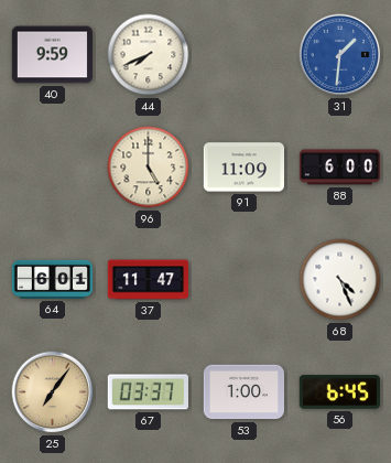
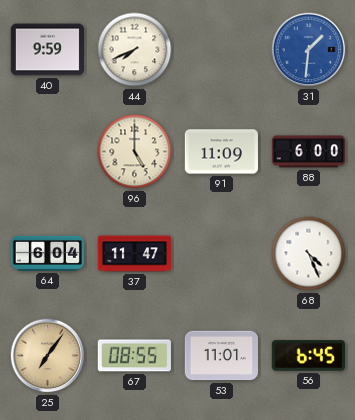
64: 6:01 -> 6:04 (47, 253)
67: 03:37 -> 08:55 (134, 356)
53: 1:00 -> 11:01 (221, 356)
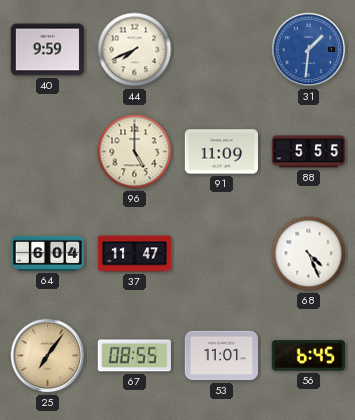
88: 6:00 -> 5:55 (309, 152)
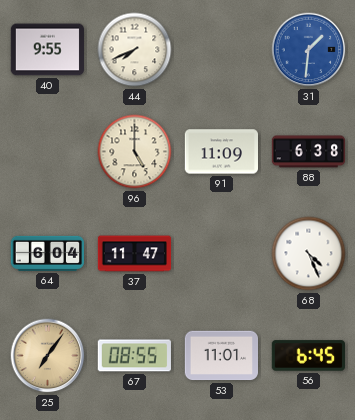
40: 9:59 -> 9:55 (47, 50)
88: 5:55 -> 6:38 (309, 152)
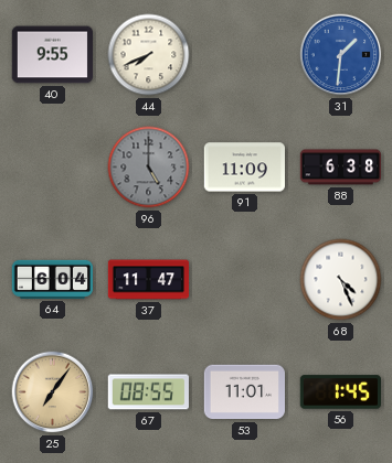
96 dial: cream -> grey (149, 168)
56: 6:45 -> 1:45 (340, 392)
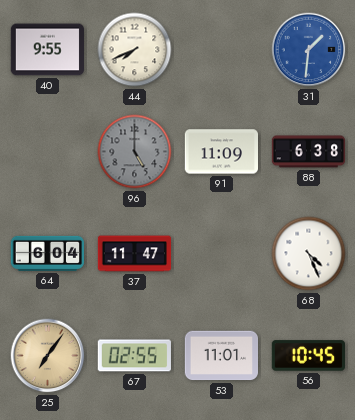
67: 08:55 -> 02:55 (134, 356)
56: 1:45 -> 10:45 (308, 356)
